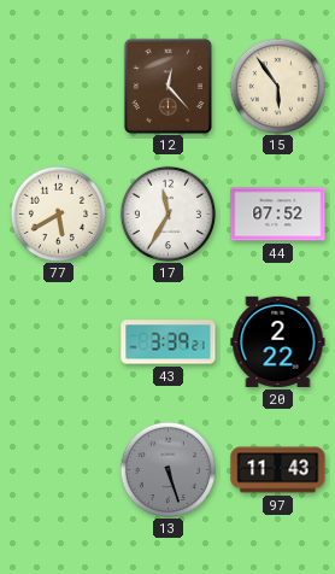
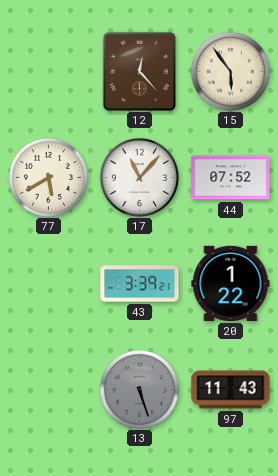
17: 11:35 -> 11:07 (139, 177)
20: 2:22 -> 1:22 (231, 283)
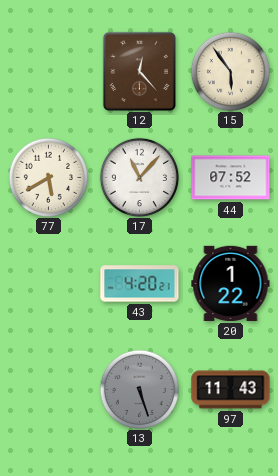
43: 3:39 -> 4:20 (140, 284)
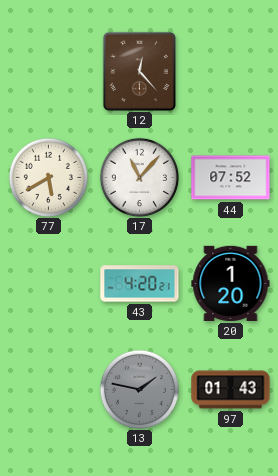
15: 5:54 -> none (230, 71)
20: 1:22 -> 1:20 (231, 283)
13: 5:27 -> 1:47 (139, 389)
97: 11:43 -> 01:43 (231, 390)
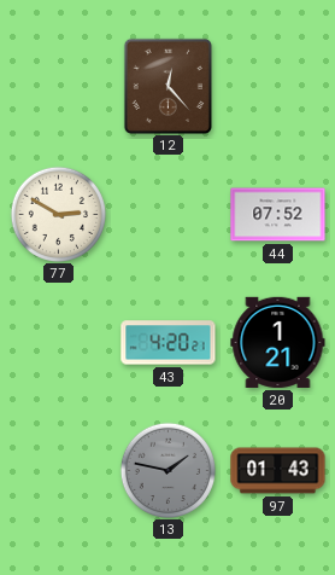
77: 5:40 -> 2:50 (58, 214)
17: 11:07 -> none (139, 177)
20: 1:20 -> 1:21 (278, 342)
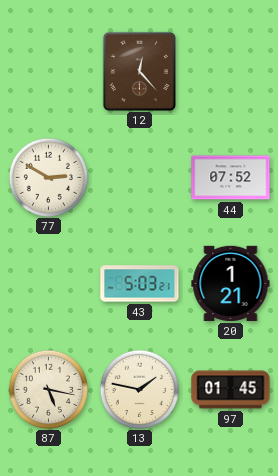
43: 4:20 -> 5:03 (140, 284)
87: none -> 5:17 (48, 389)
13 dial: grey -> cream (139, 389)
97: 01:43 -> 01:45 (231, 390)
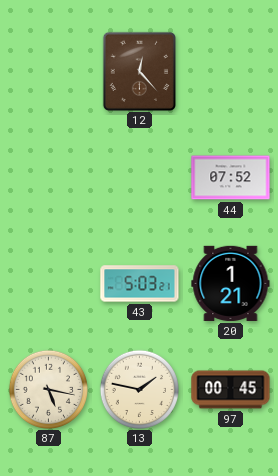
77: 2:50 -> none (48, 177)
97: 01:45 -> 00:45 (231, 390)
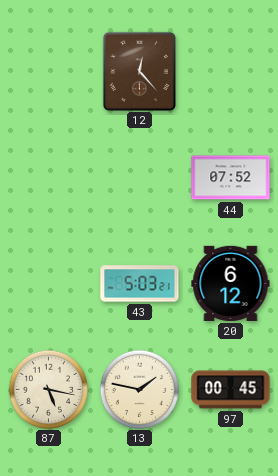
20: 1:21 -> 6:12 (231, 283)
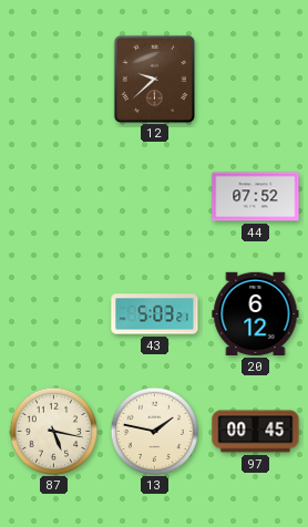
12: 12:23 -> 9:38 (154, 79)
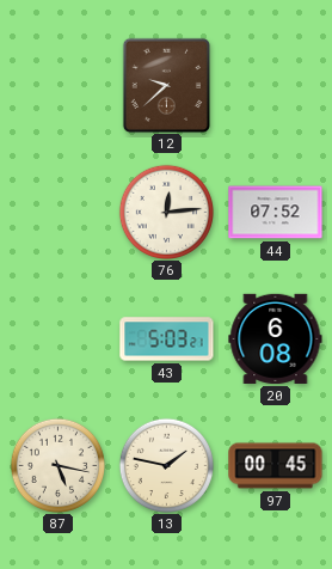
76: none -> 12:14 (166, 212)
20: 6:12 -> 6:08 (276, 338)
